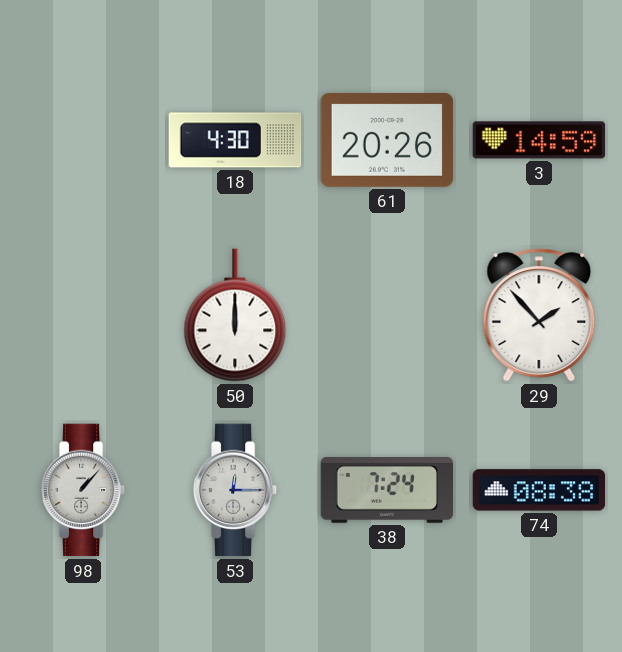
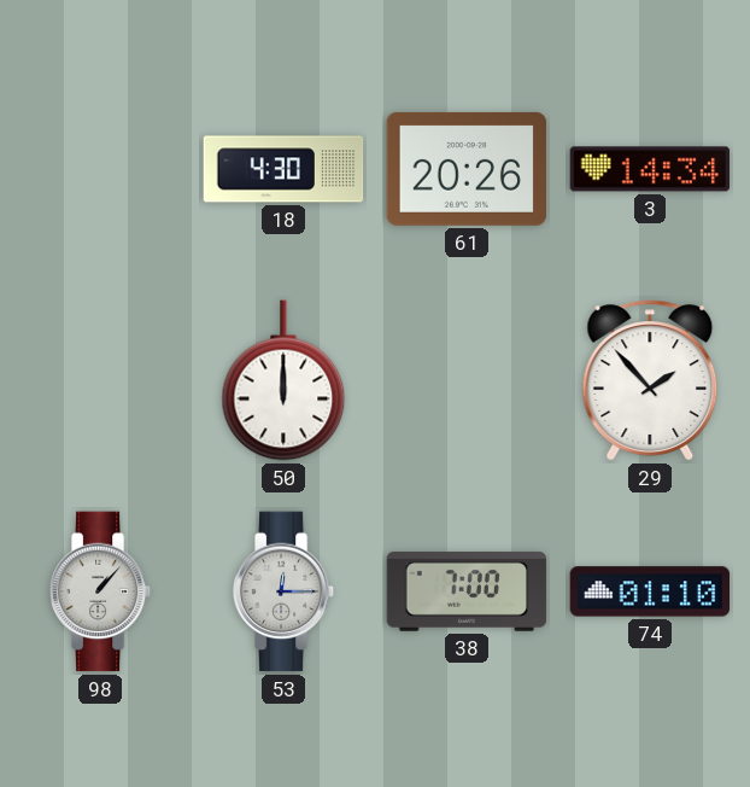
3: 14:59 -> 14:34 (650, 169)
38: 7:24 -> 7:00 (467, 591)
74: 08:38 -> 01:10 (650, 591)
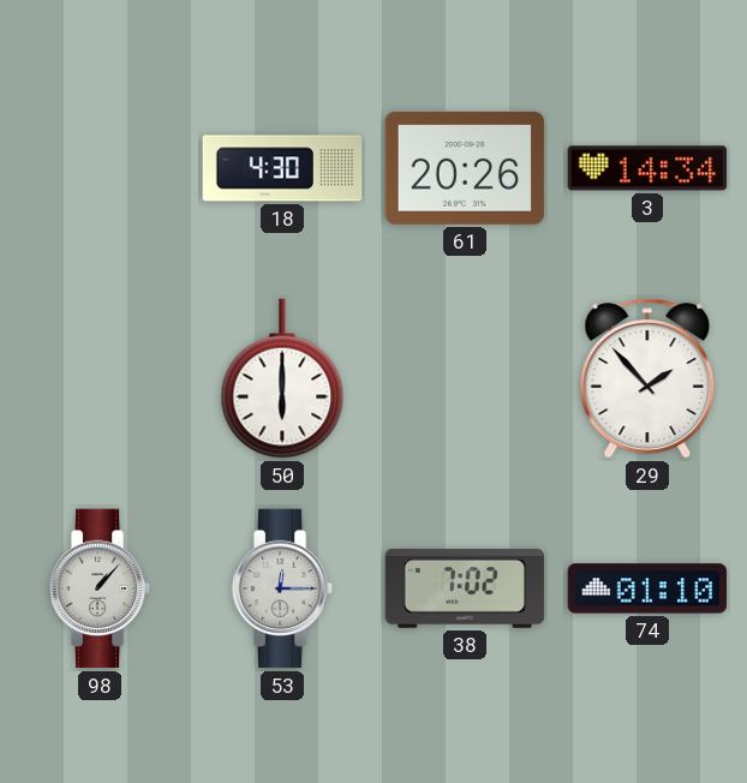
50: 12:00 -> 6:00 (282, 378)
38: 7:00 -> 7:02 (465, 588)
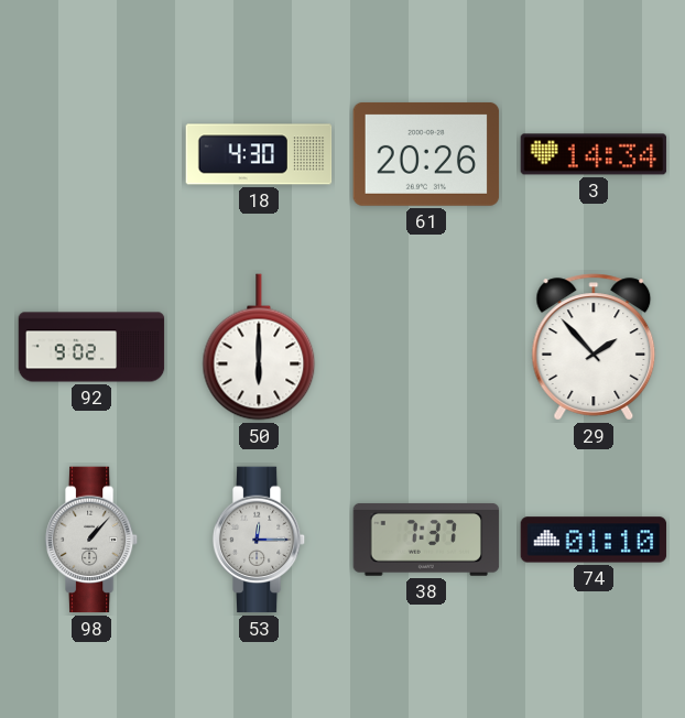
92: none -> 9:02 (91, 347)
38: 7:02 -> 7:37 (426, 540)
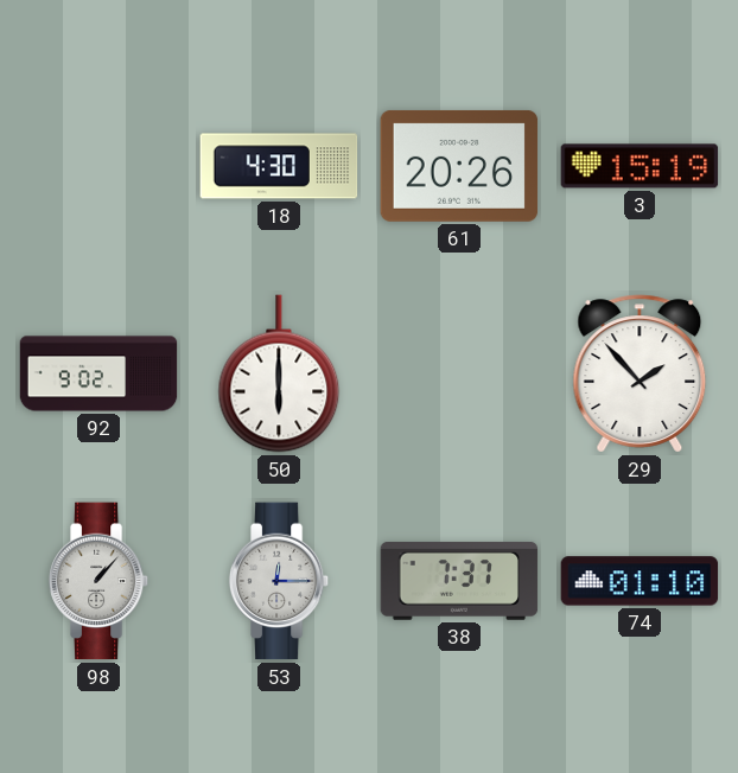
3: 14:34 -> 15:19 (640, 166)
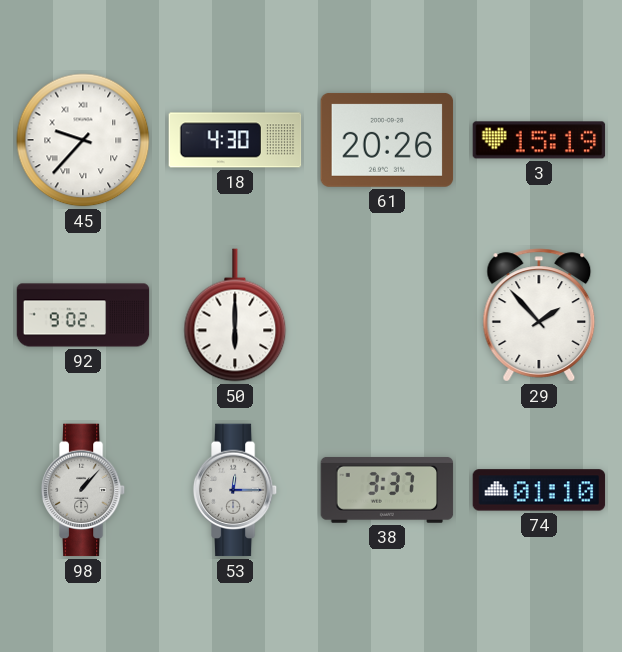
45: none -> 9:37 (83, 140)
38: 7:37 -> 3:37 (387, 490)
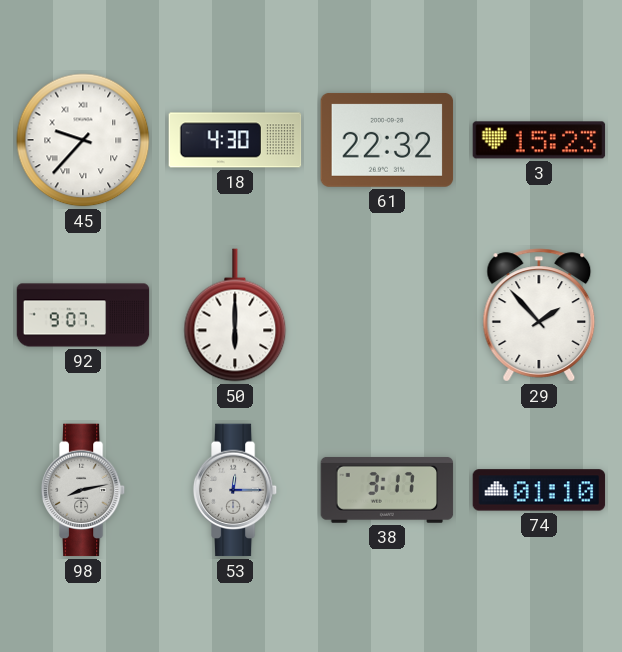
61: 20:26 -> 22:32 (387, 140)
3: 15:19 -> 15:23 (539, 140)
92: 9:02 -> 9:07 (83, 315)
98: 1:07 -> 8:13 (83, 490)
38: 3:37 -> 3:17 (387, 490)
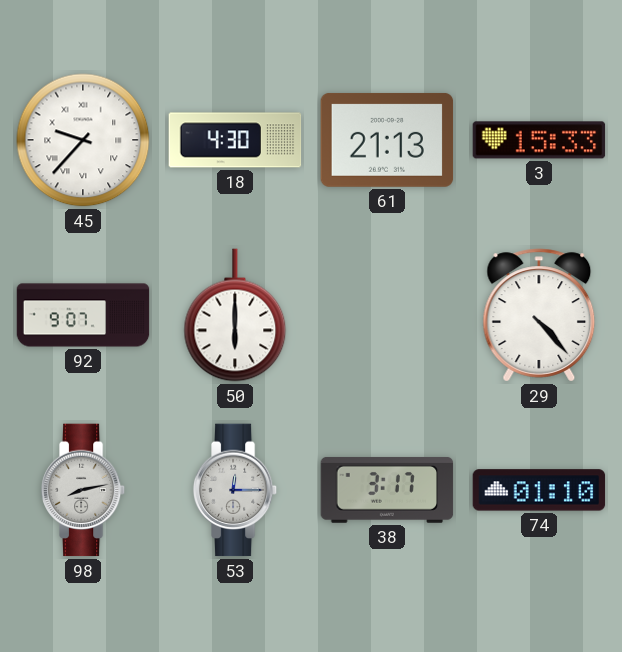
61: 22:32 -> 21:13 (387, 140)
3: 15:23 -> 15:33 (539, 140)
29: 1:53 -> 4:23 (539, 315)
